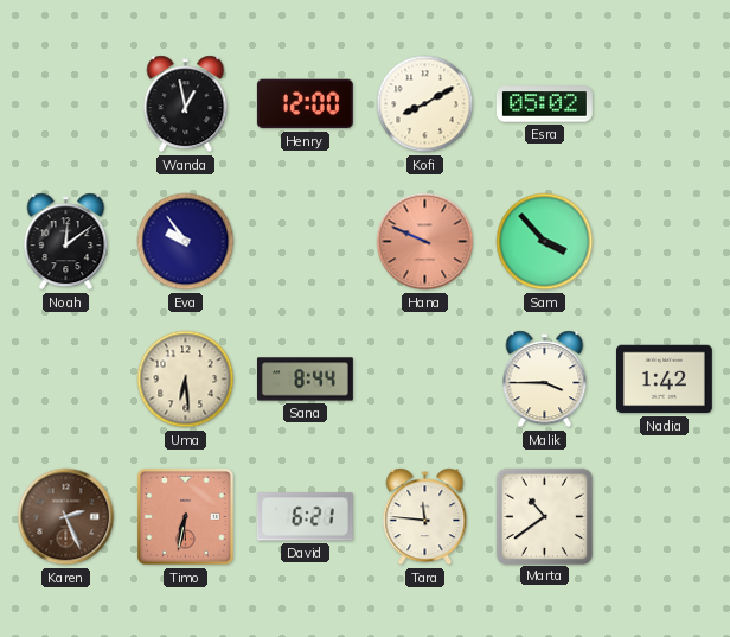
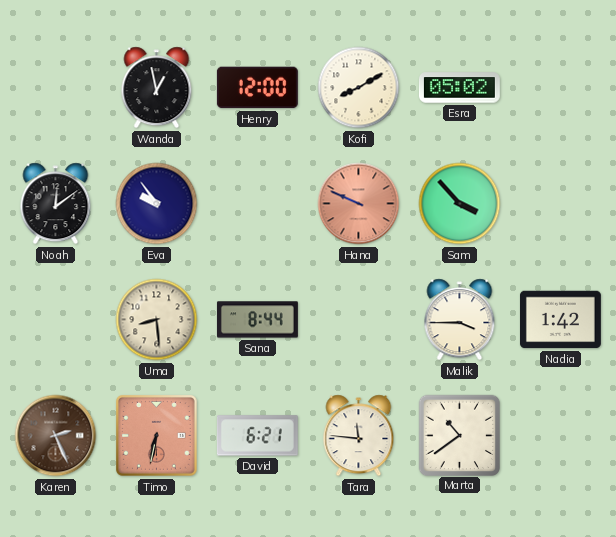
Uma: 6:29 -> 8:29 (157, 320)
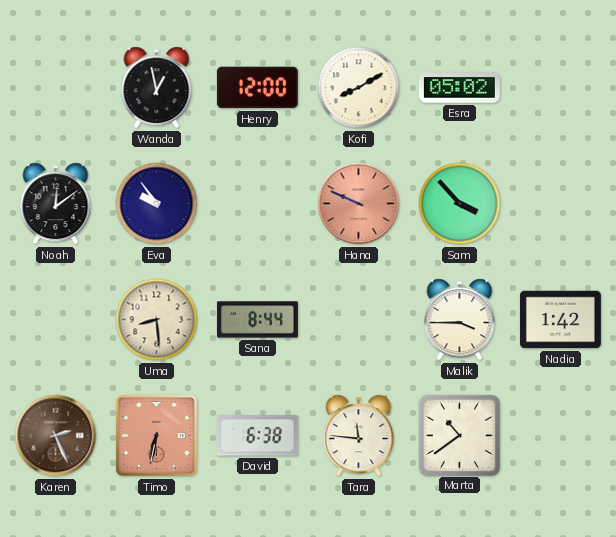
David: 6:21 -> 6:38 (257, 436)
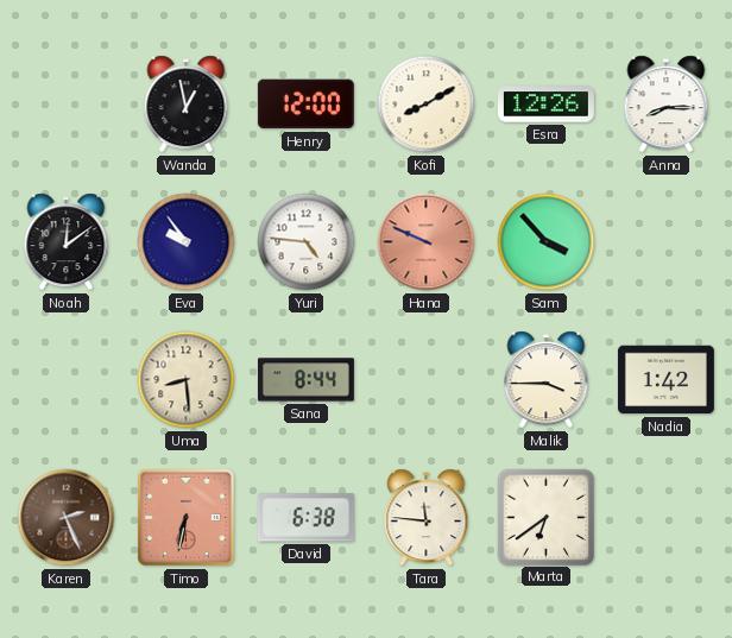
Esra: 05:02 -> 12:26 (545, 105)
Anna: none -> 8:15 (667, 105)
Yuri: none -> 4:46 (307, 242)
Marta: 10:39 -> 6:39 (545, 517)
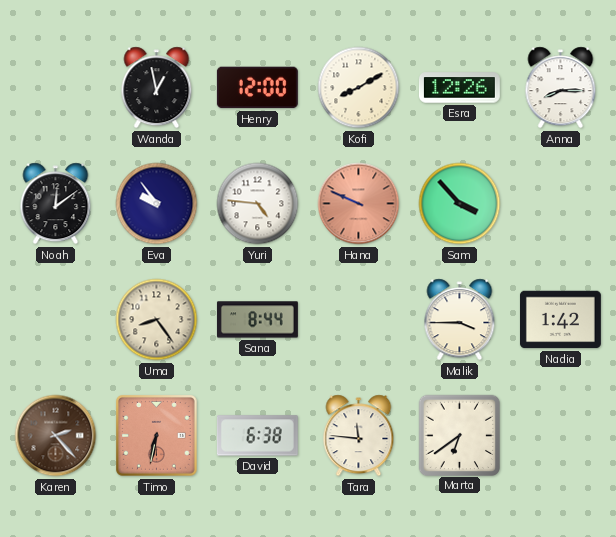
Uma: 8:29 -> 8:24 (157, 320)
Karen: 2:26 -> 2:23 (56, 436)
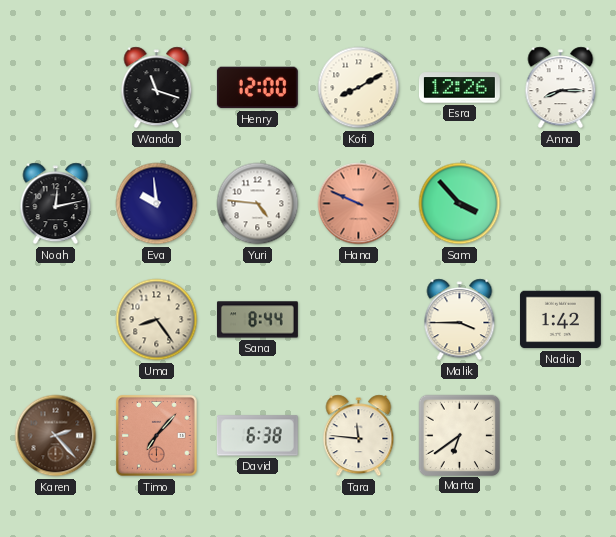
Wanda: 12:58 -> 11:18 (157, 88)
Noah: 12:09 -> 12:13 (56, 204)
Eva: 9:54 -> 9:59 (157, 204)
Timo: 6:32 -> 7:07 (157, 436)
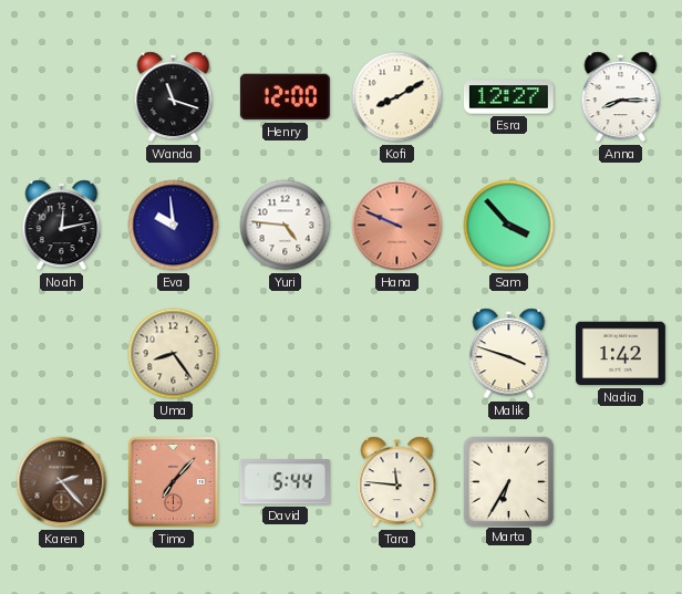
Esra: 12:26 -> 12:27 (508, 97)
Sana: 8:44 -> none (257, 320)
Malik: 3:45 -> 3:48 (509, 354)
David: 6:38 -> 5:44 (285, 482)
Marta: 6:39 -> 6:35 (508, 481)
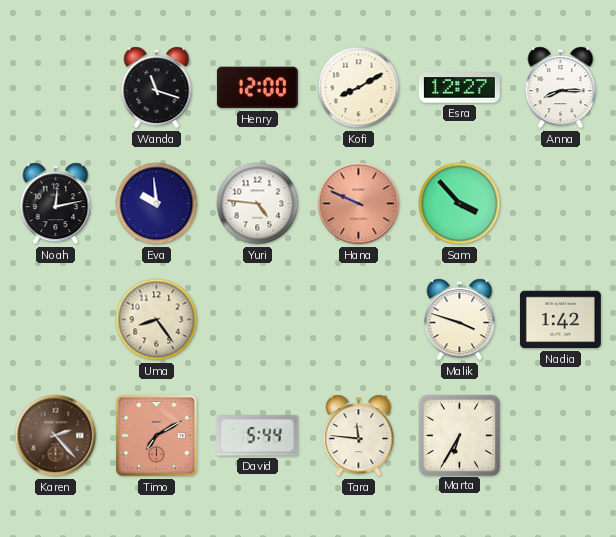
Timo: 7:07 -> 7:10 (157, 436)
